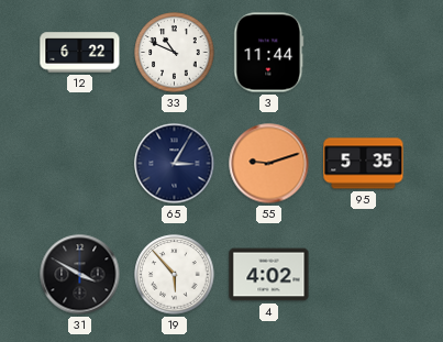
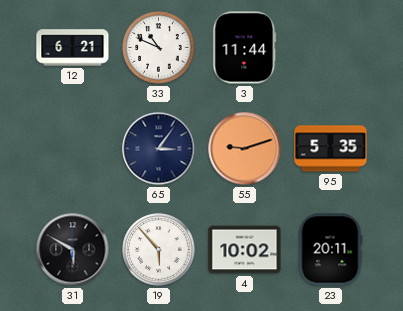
12: 6:22 -> 6:21 (73, 48)
65: 3:05 -> 3:06 (159, 149)
31: 3:50 -> 5:50 (73, 250)
4: 4:02 -> 10:02 (245, 250)
23: none -> 20:11 (330, 250)
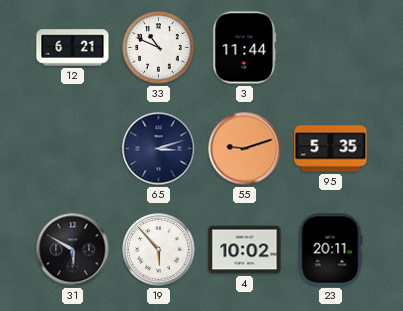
65: 3:06 -> 3:12 (159, 149)
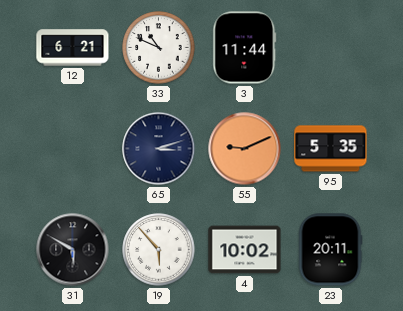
55: 9:12 -> 9:11 (245, 149)
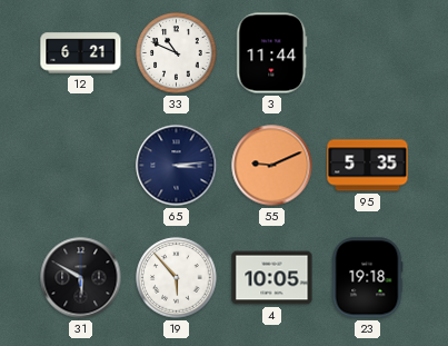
65: 3:12 -> 3:14 (177, 166)
4: 10:02 -> 10:05 (272, 278)
23: 20:11 -> 19:18 (367, 278)
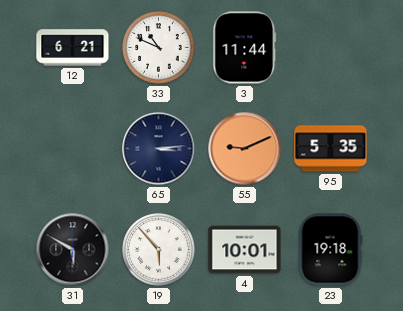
4: 10:05 -> 10:01 (245, 250)
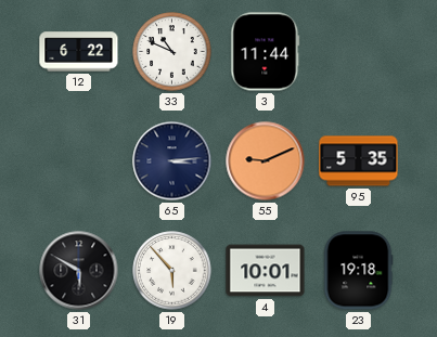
12: 6:21 -> 6:22 (79, 52)
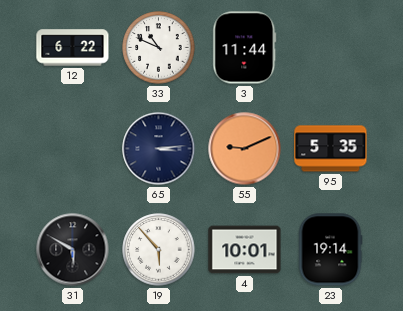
23: 19:18 -> 19:14 (330, 250)
